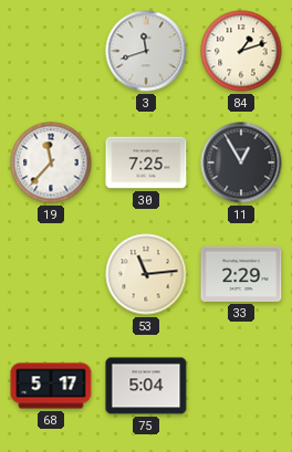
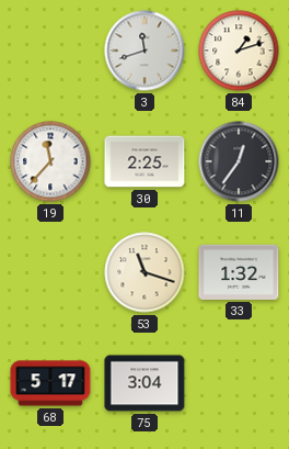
30: 7:25 -> 2:25 (144, 161)
11: 12:55 -> 12:36 (239, 161)
53: 11:14 -> 11:18 (144, 272)
33: 2:29 -> 1:32 (239, 272)
75: 5:04 -> 3:04 (144, 383)
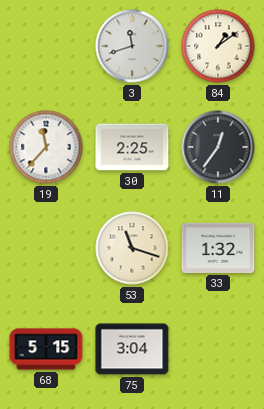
84: 1:12 -> 1:09 (218, 46)
68: 5:17 -> 5:15 (46, 349)
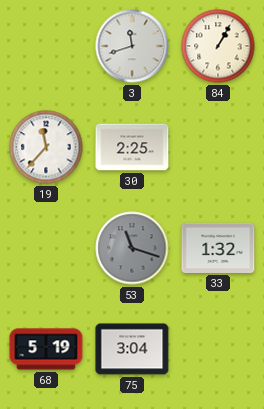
84: 1:09 -> 1:05 (218, 46)
11: 12:36 -> none (218, 147)
53 dial: cream -> grey (132, 248)
68: 5:15 -> 5:19 (46, 349)
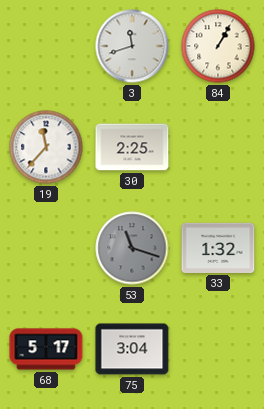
68: 5:19 -> 5:17 (46, 349)
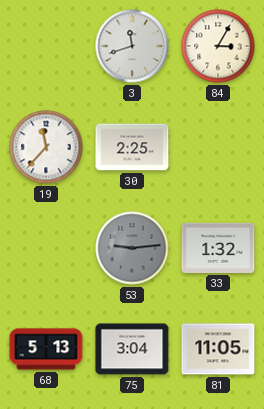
84: 1:05 -> 3:05 (218, 46)
53: 11:18 -> 9:14 (132, 248)
68: 5:17 -> 5:13 (46, 349)
81: none -> 11:05 (218, 349)
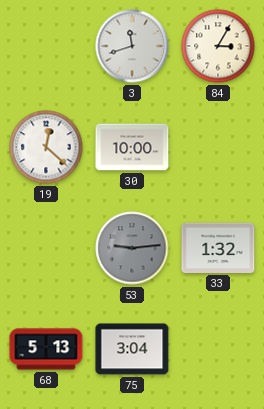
19: 11:37 -> 12:22 (46, 147)
30: 2:25 -> 10:00 (132, 147)
81: 11:05 -> none (218, 349)
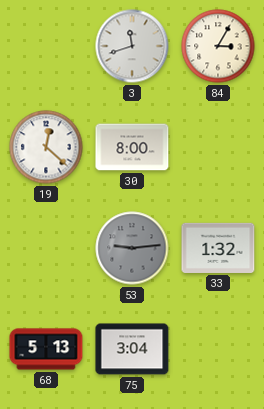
30: 10:00 -> 8:00 (132, 147)
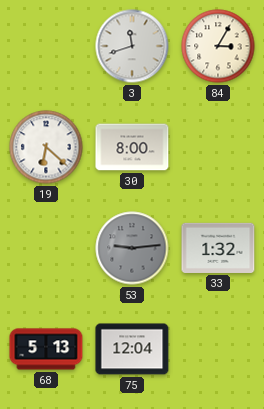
19: 12:22 -> 6:22 (46, 147)
75: 3:04 -> 12:04 (132, 349)
